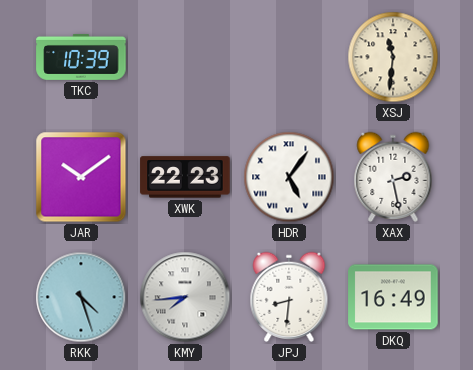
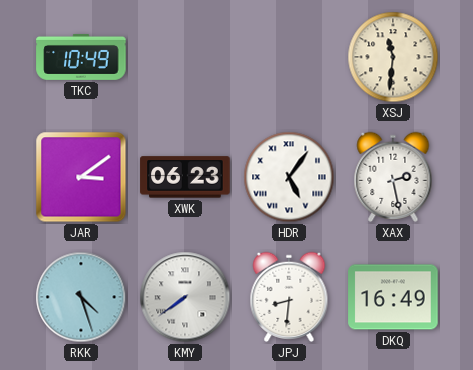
TKC: 10:39 -> 10:49 (81, 57)
JAR: 10:09 -> 3:09 (81, 177)
XWK: 22:23 -> 06:23 (185, 177)
KMY: 7:44 -> 7:39 (185, 297)
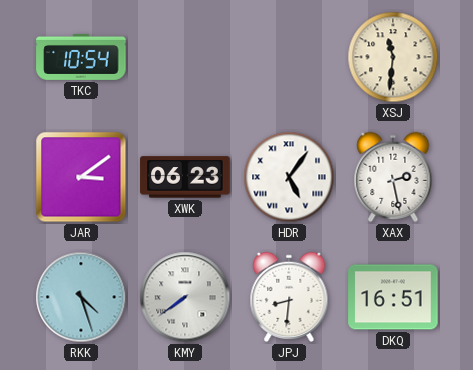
TKC: 10:49 -> 10:54 (81, 57)
DKQ: 16:49 -> 16:51 (393, 297)
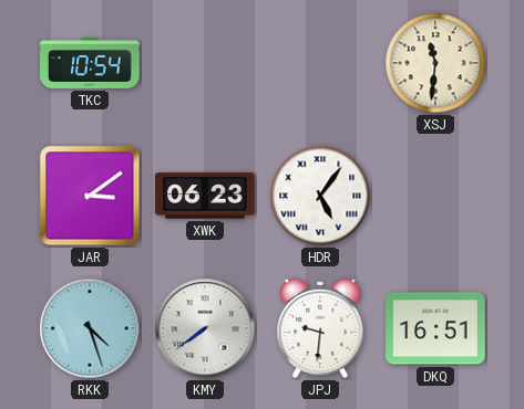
XAX: 2:28 -> none (393, 177)
JPJ: 8:31 -> 9:31 (320, 328)
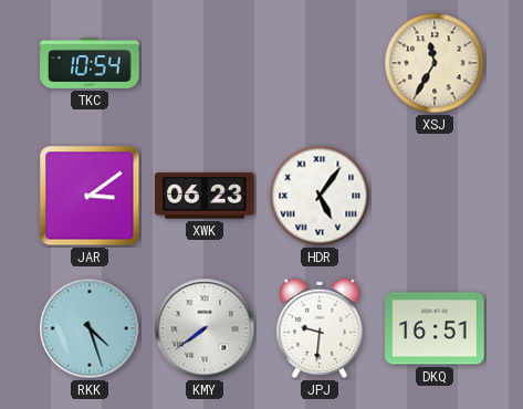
XSJ: 11:31 -> 11:35 (435, 63)
